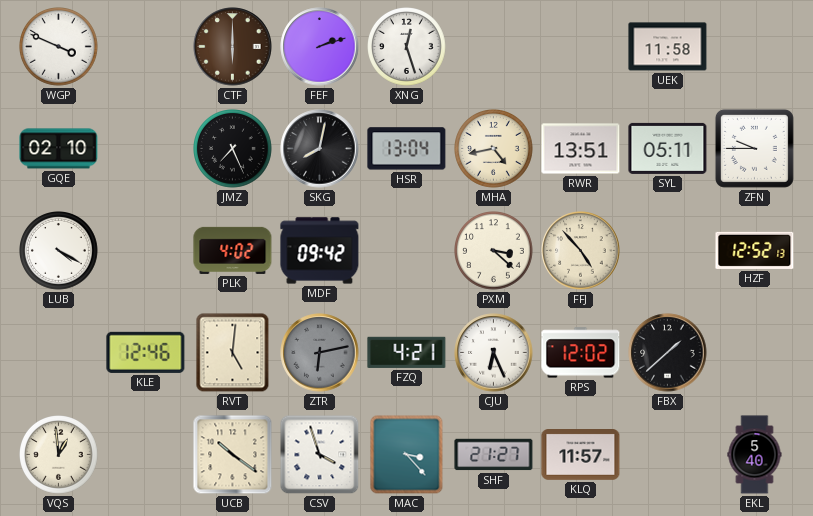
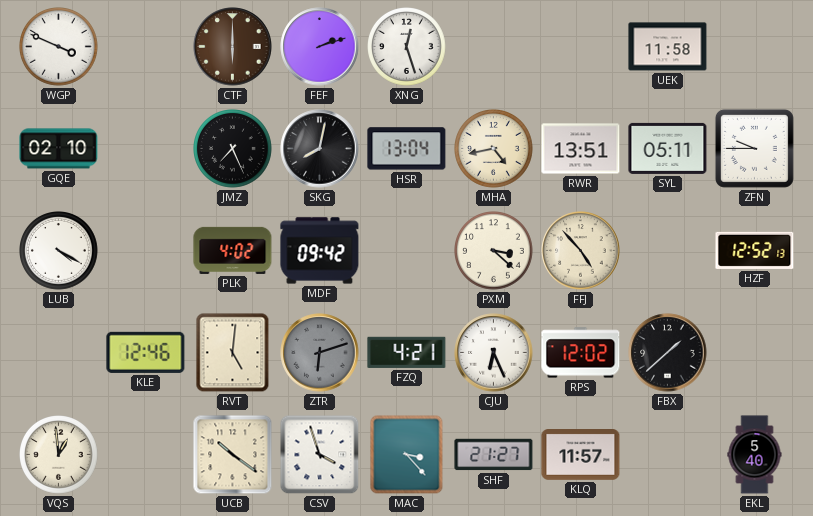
ZTR: 6:13 -> 6:12 (320, 353)
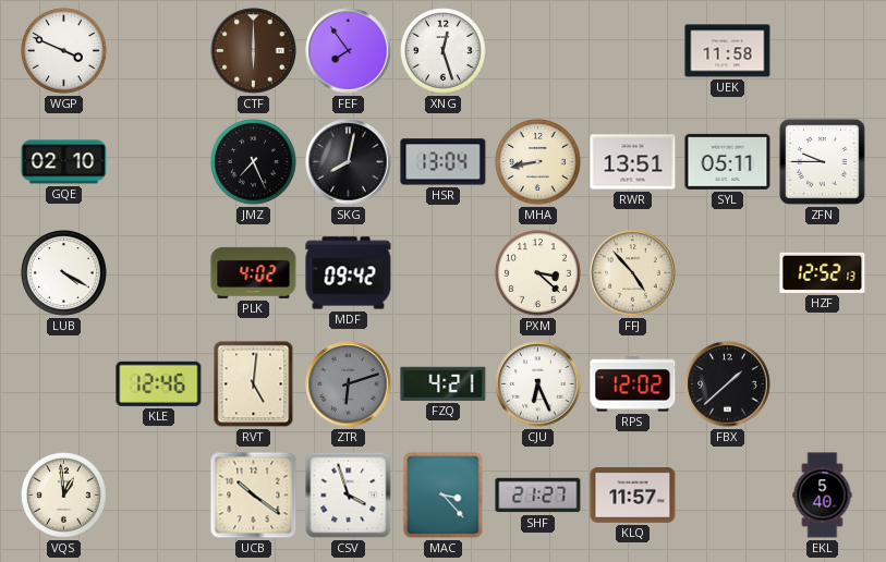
FEF: 2:12 -> 7:54 (349, 51)
MHA: 4:43 -> 8:43 (538, 162)
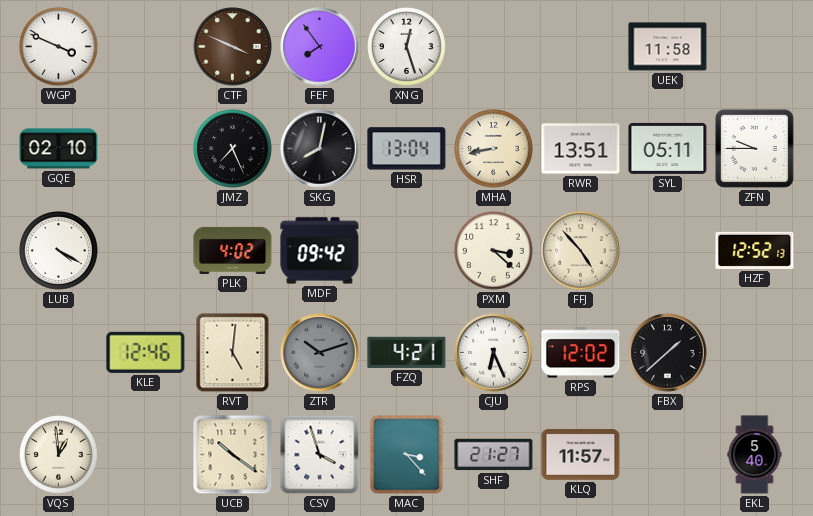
CTF: 6:00 -> 3:49 (233, 47)
ZTR: 6:12 -> 10:12 (320, 353)
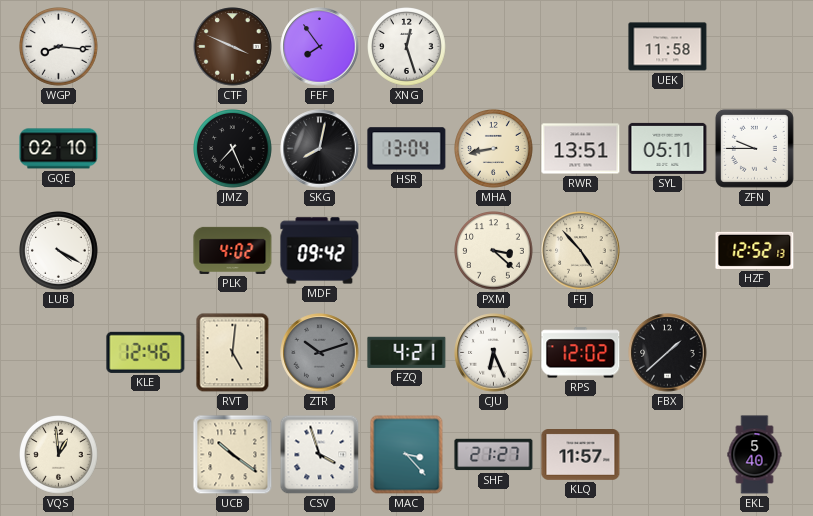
WGP: 3:49 -> 8:16 (59, 47)
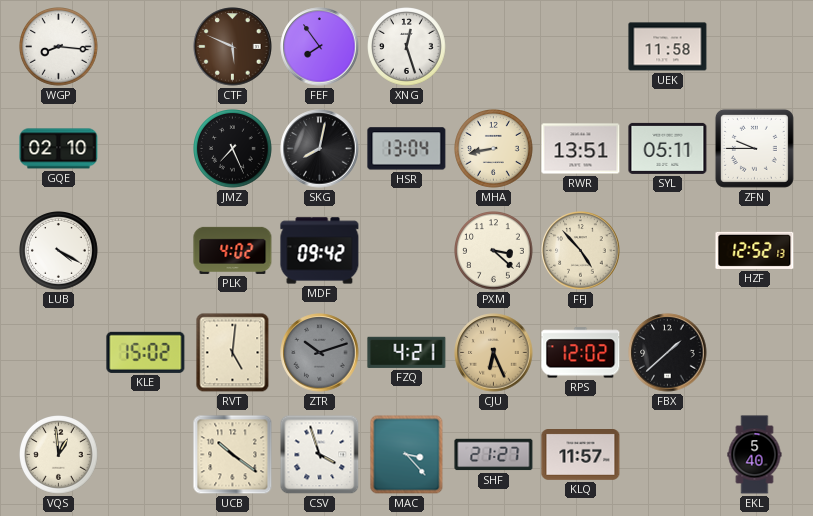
CTF: 3:49 -> 5:49 (233, 47)
KLE: 12:46 -> 15:02 (146, 352)
CJU dial: white -> champagne (494, 353)
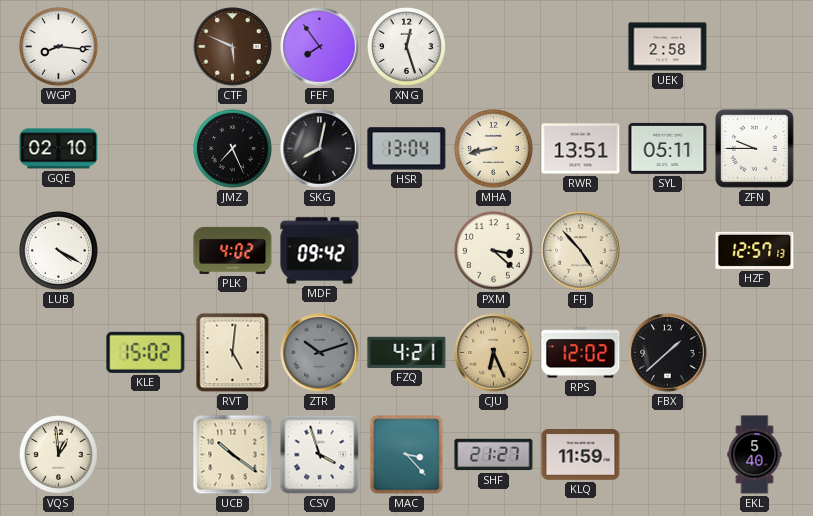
UEK: 11:58 -> 2:58 (668, 47)
HZF: 12:52 -> 12:57 (755, 250)
KLQ: 11:57 -> 11:59 (581, 455)
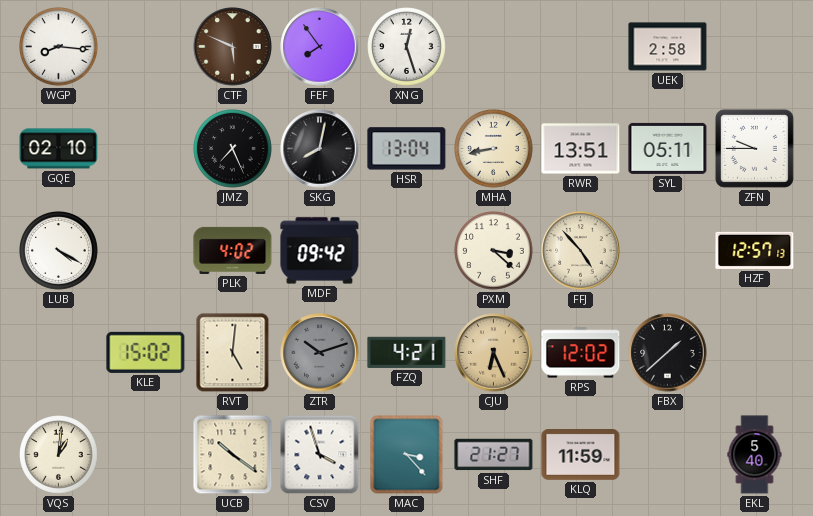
VQS: 12:59 -> 1:01 (59, 455)
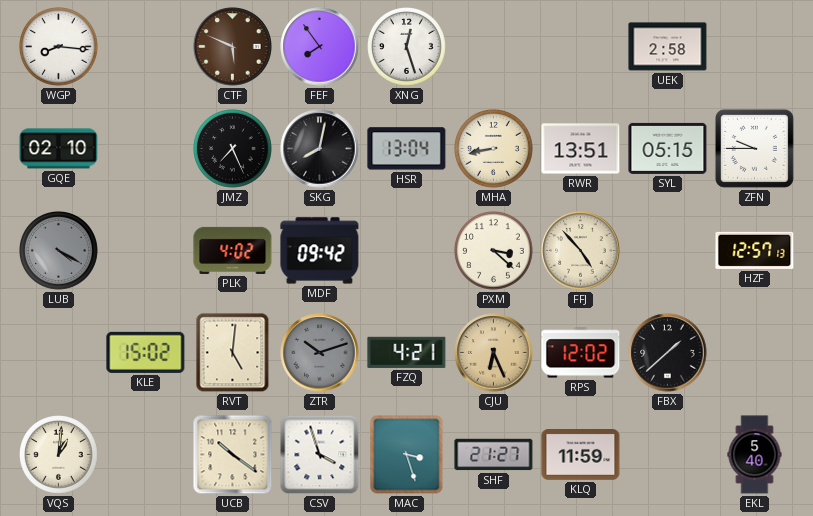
SYL: 05:11 -> 05:15 (668, 148)
LUB dial: white -> grey (59, 251)
MAC: 3:23 -> 3:27 (407, 455)
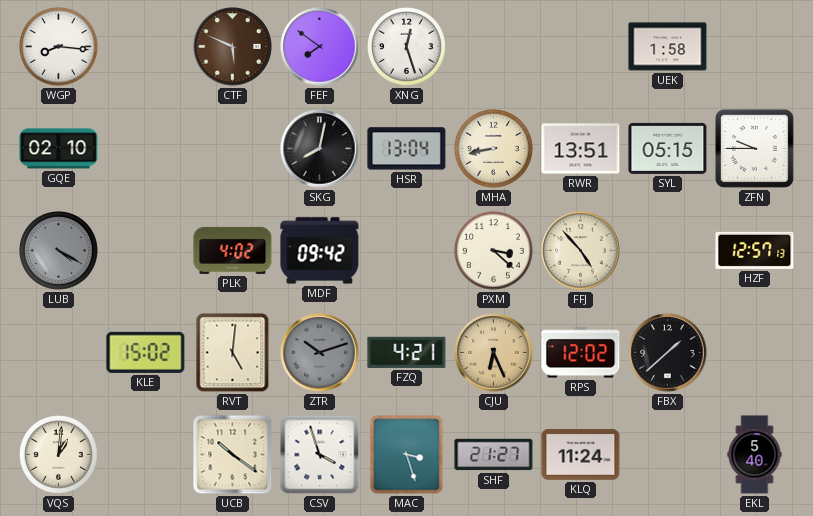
FEF: 7:54 -> 7:51 (320, 47)
UEK: 2:58 -> 1:58 (668, 47)
JMZ: 7:26 -> none (233, 149)
KLQ: 11:59 -> 11:24 (581, 455)
